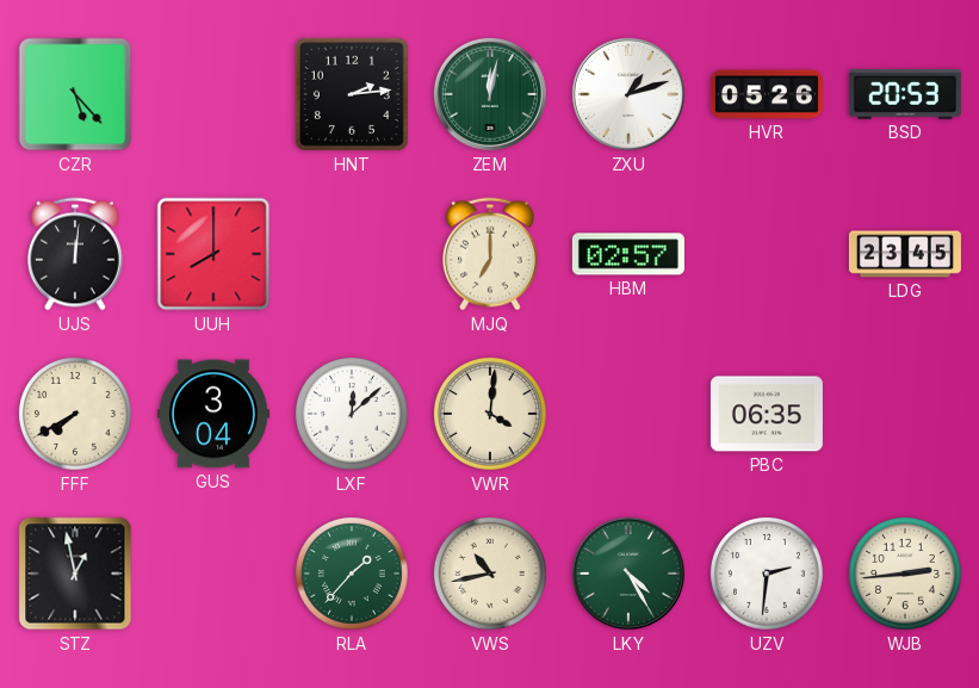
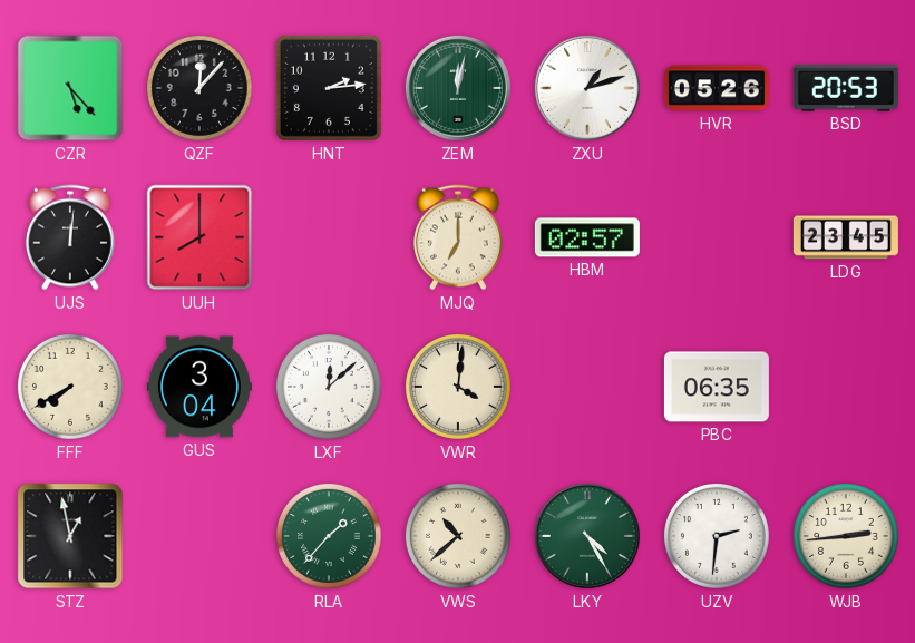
QZF: none -> 12:07 (199, 88)
VWS: 10:43 -> 10:38 (458, 536)
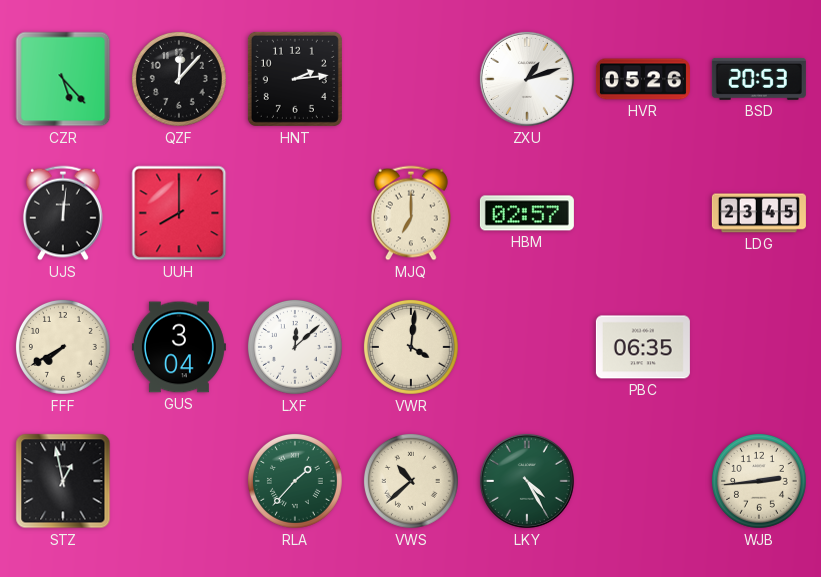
ZEM: 12:02 -> none (458, 88)
UZV: 2:31 -> none (717, 536)
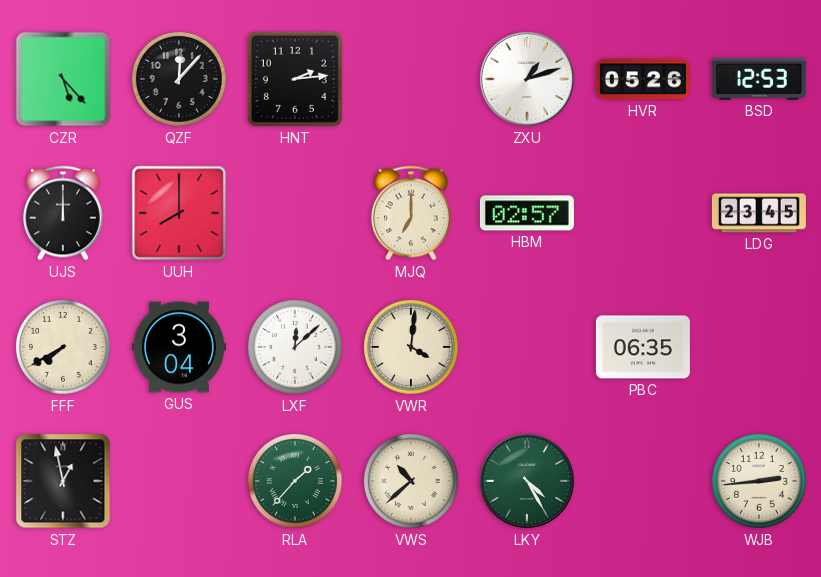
BSD: 20:53 -> 12:53 (759, 79)
UJS: 12:01 -> 12:00 (63, 213)
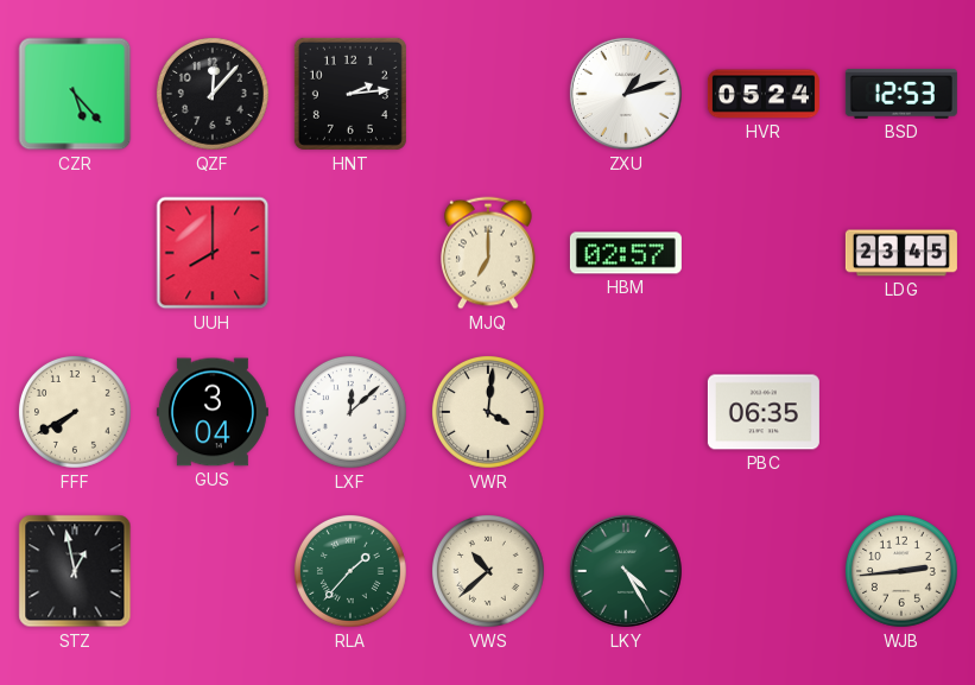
HVR: 05:26 -> 05:24 (764, 94)
UJS: 12:00 -> none (63, 213)
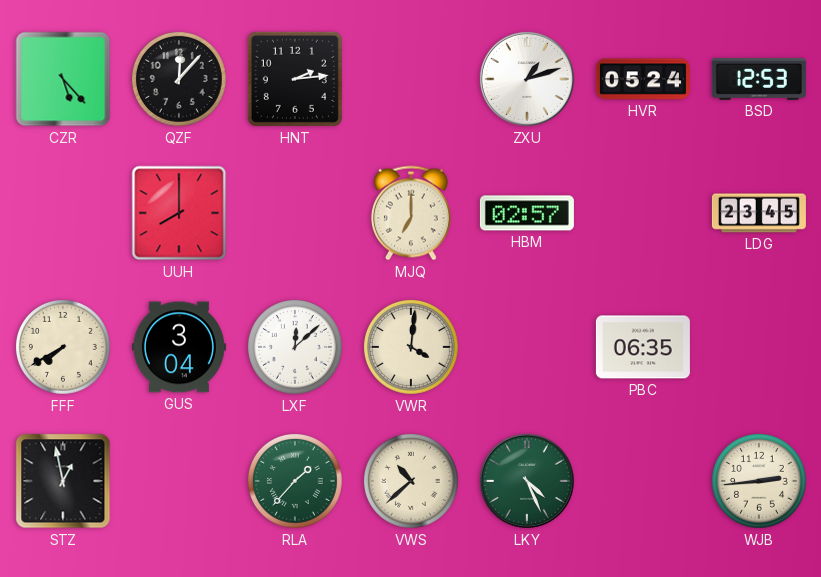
LKY: 4:25 -> 4:26 (527, 481)
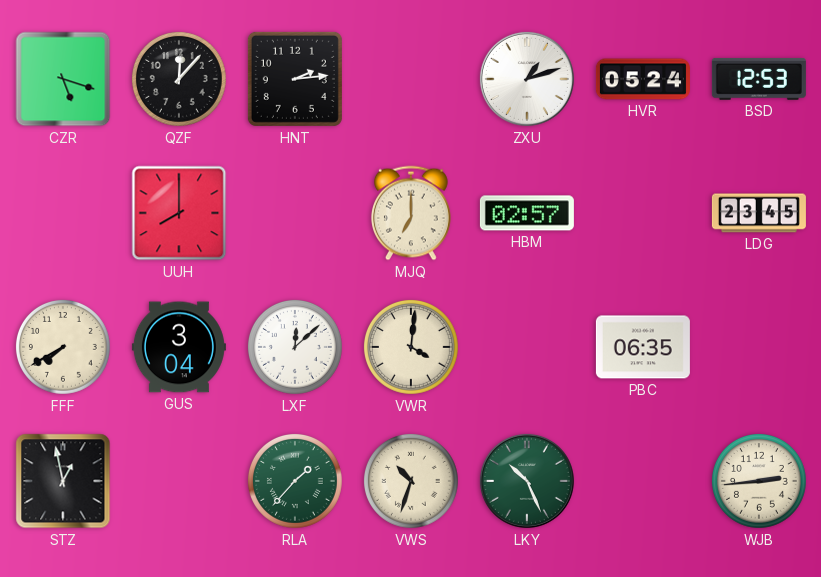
CZR: 5:23 -> 5:18 (63, 79)
VWS: 10:38 -> 10:33 (411, 481)
LKY: 4:26 -> 10:26 (527, 481)
